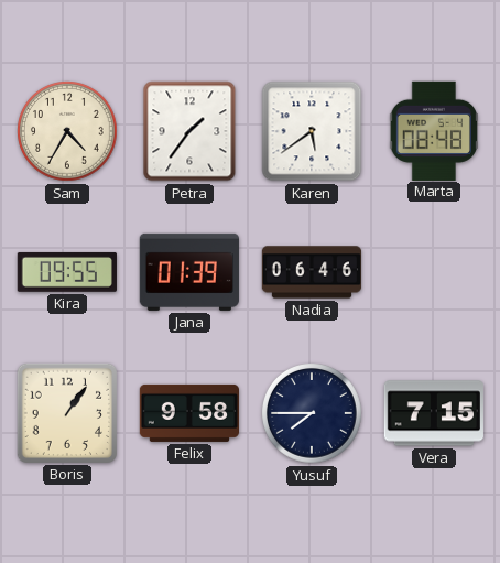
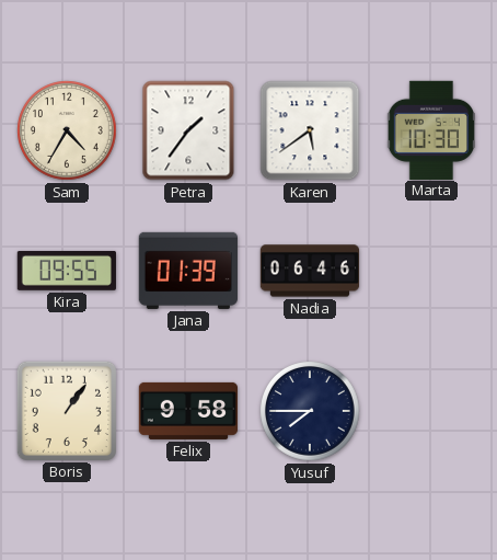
Marta: 08:48 -> 10:30 (431, 129)
Vera: 7:15 -> none (433, 413)
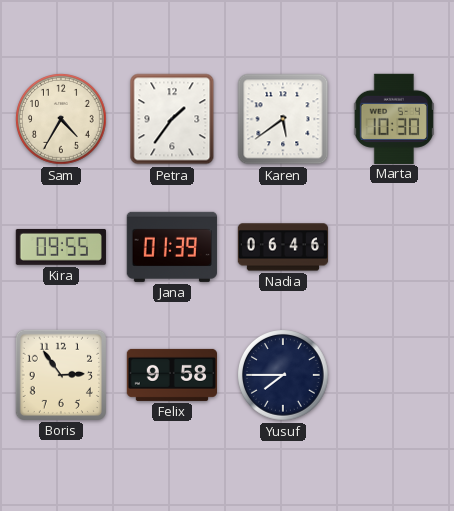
Boris: 1:06 -> 2:54 (61, 375)
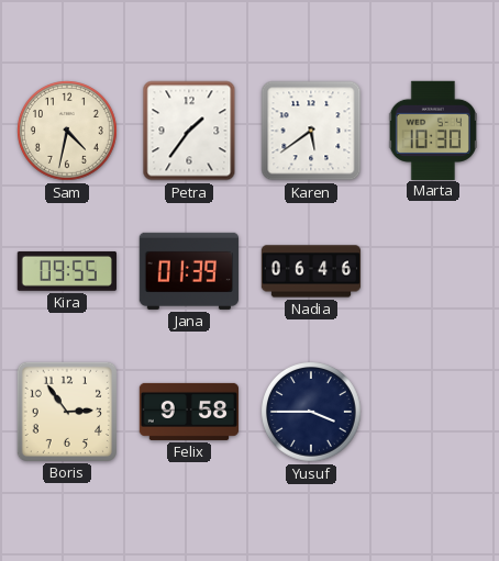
Sam: 4:35 -> 4:32 (68, 132)
Yusuf: 7:45 -> 3:45 (312, 413)
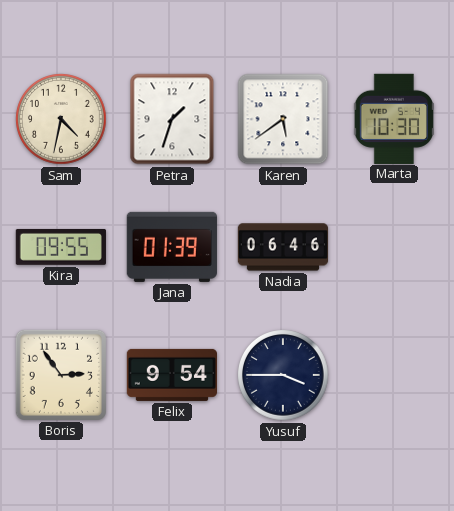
Petra: 1:36 -> 1:33 (172, 119)
Felix: 9:58 -> 9:54 (171, 375)
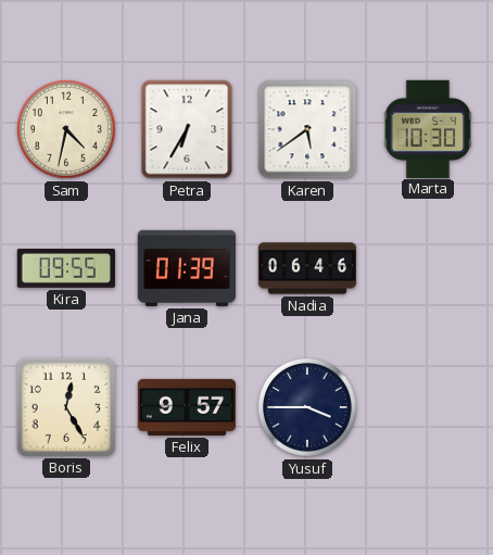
Petra: 1:33 -> 6:35 (187, 129)
Boris: 2:54 -> 12:25 (66, 407)
Felix: 9:54 -> 9:57 (186, 407)
